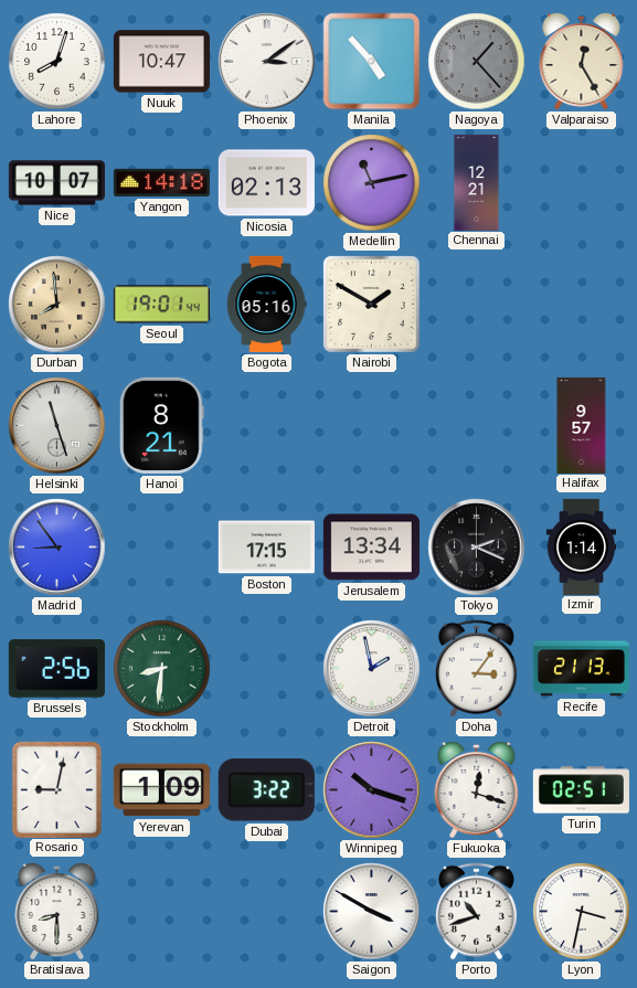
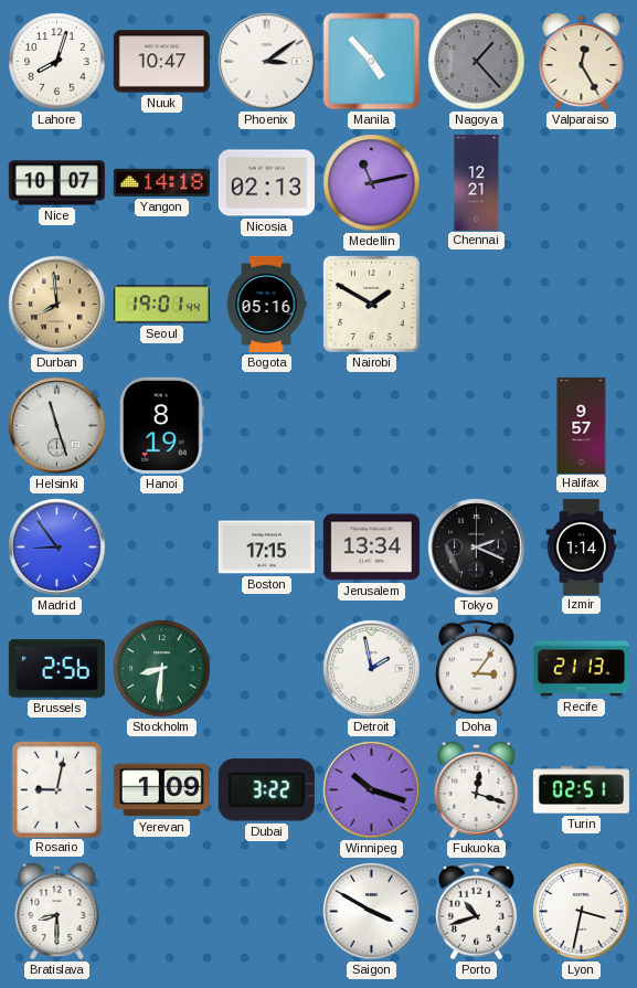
Hanoi: 8:21 -> 8:19 (161, 425)
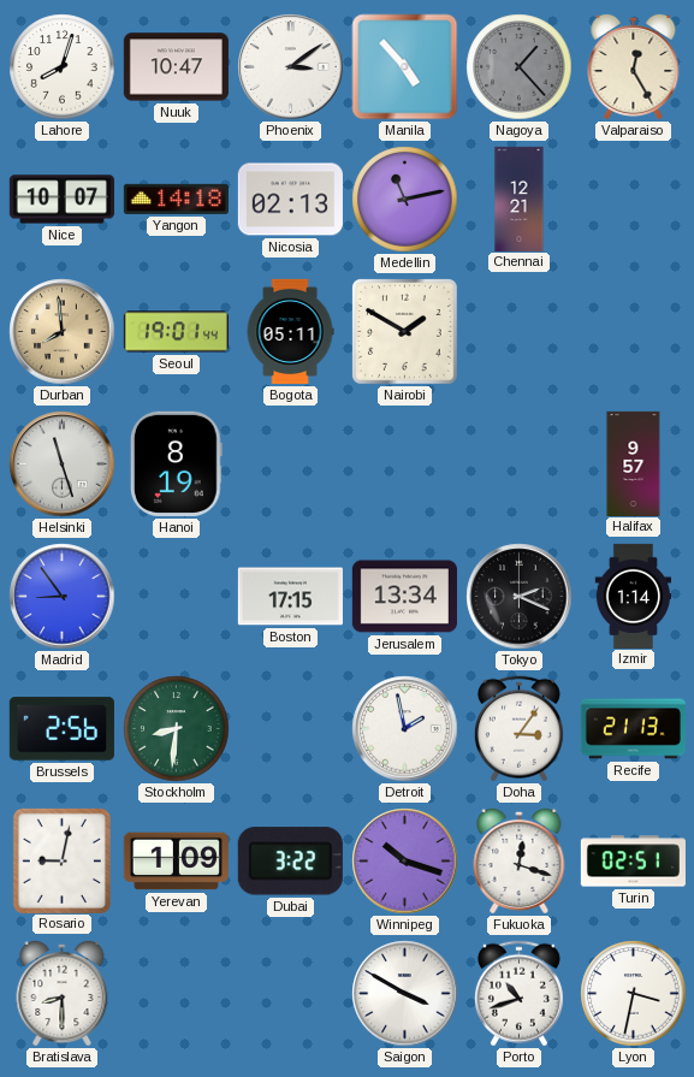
Bogota: 05:16 -> 05:11 (290, 331)
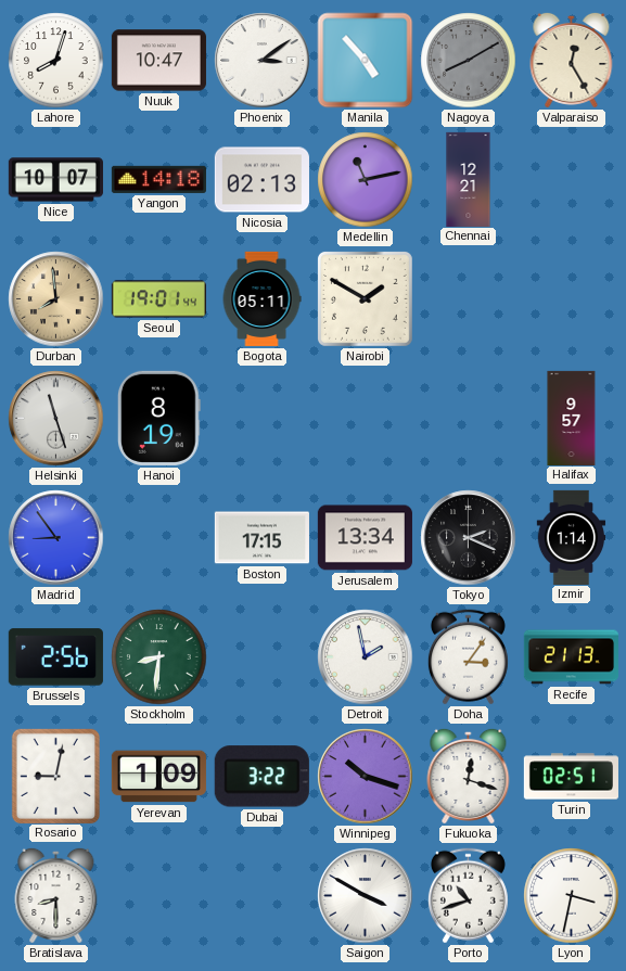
Nagoya: 1:23 -> 8:10 (469, 61)
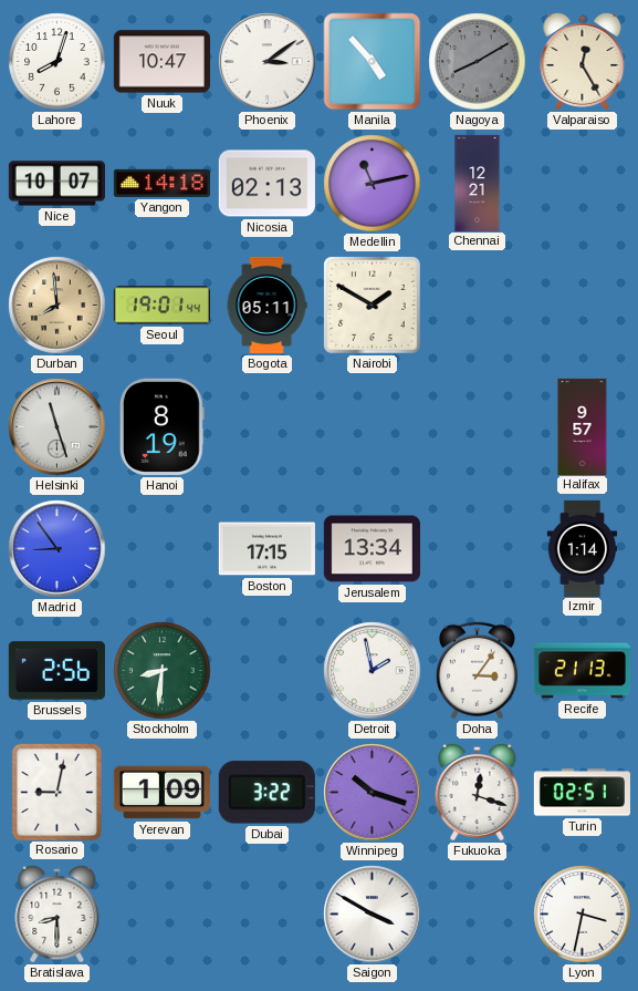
Tokyo: 2:19 -> none (469, 538)
Porto: 10:42 -> none (468, 896)
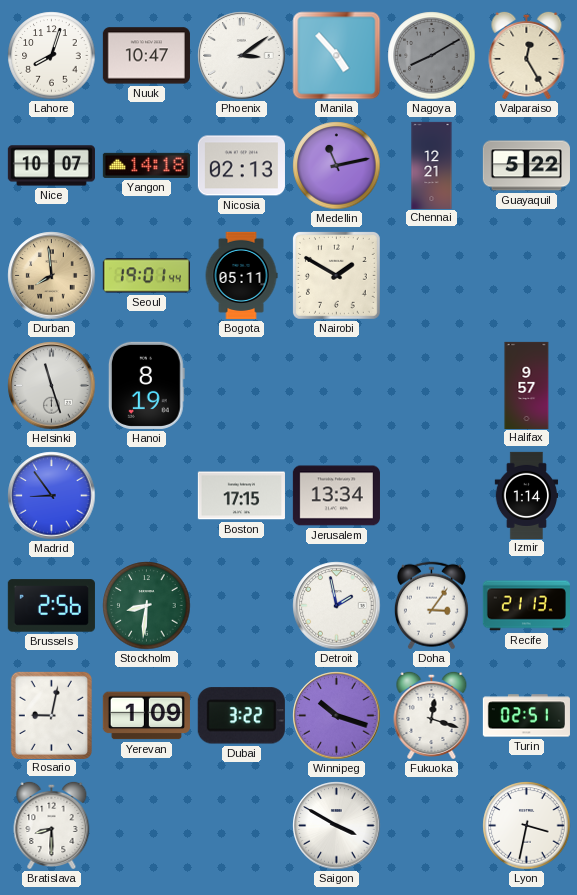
Guayaquil: none -> 5:22 (526, 166)
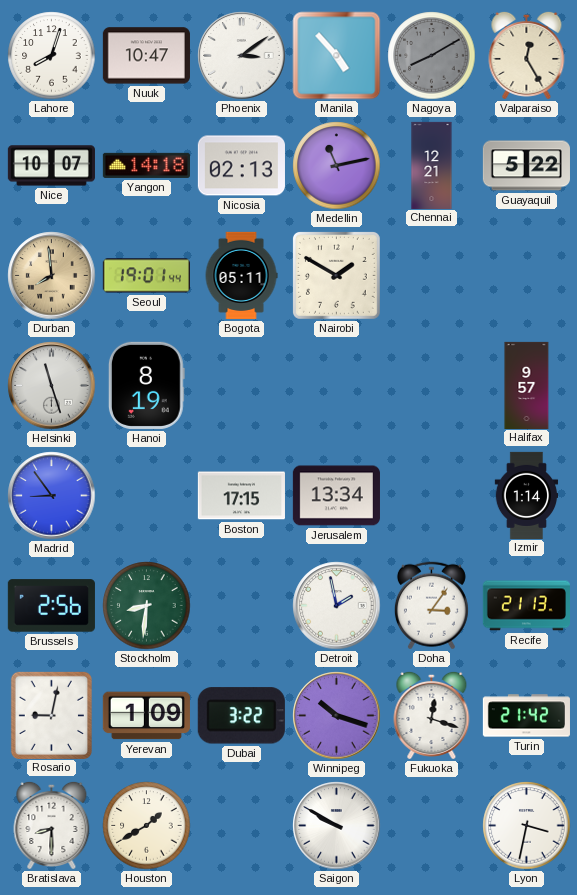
Turin: 02:51 -> 21:42 (526, 716)
Houston: none -> 1:40 (147, 826)
Saigon: 3:50 -> 9:50 (337, 826)
